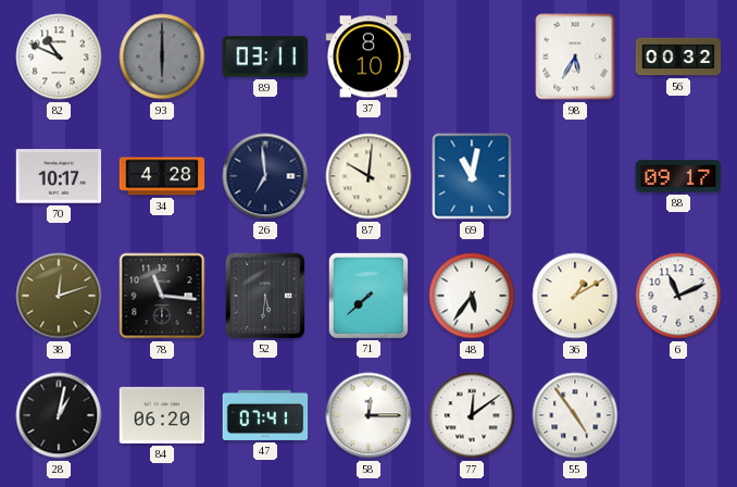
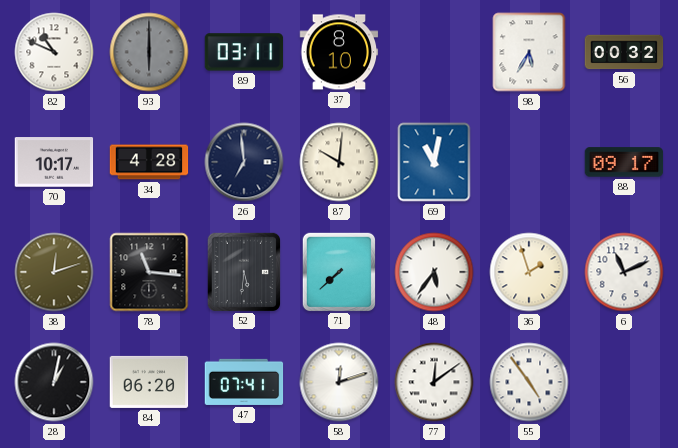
36: 1:10 -> 1:57 (529, 272)
58: 12:15 -> 12:12 (339, 382)
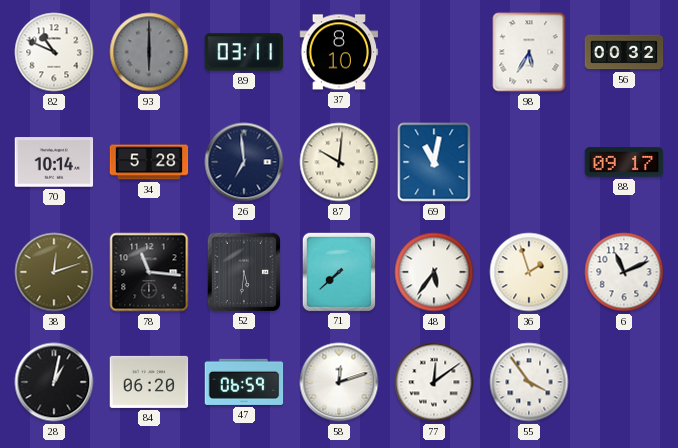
70: 10:17 -> 10:14 (54, 162)
34: 4:28 -> 5:28 (149, 162)
47: 07:41 -> 06:59 (244, 382)
55: 4:54 -> 3:54 (529, 382)
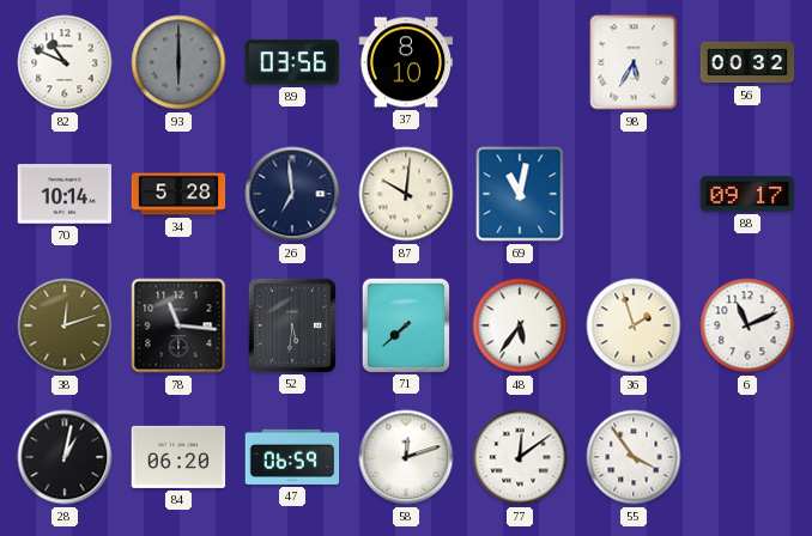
89: 03:11 -> 03:56 (292, 62)
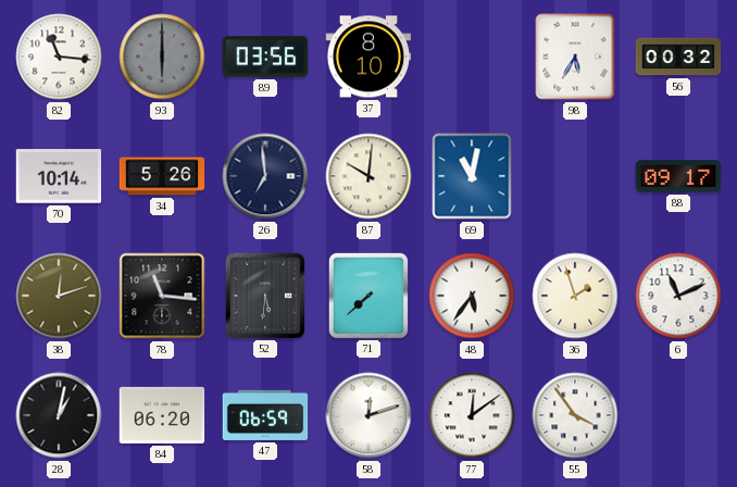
82: 10:49 -> 11:16 (59, 57)
34: 5:28 -> 5:26 (162, 176)
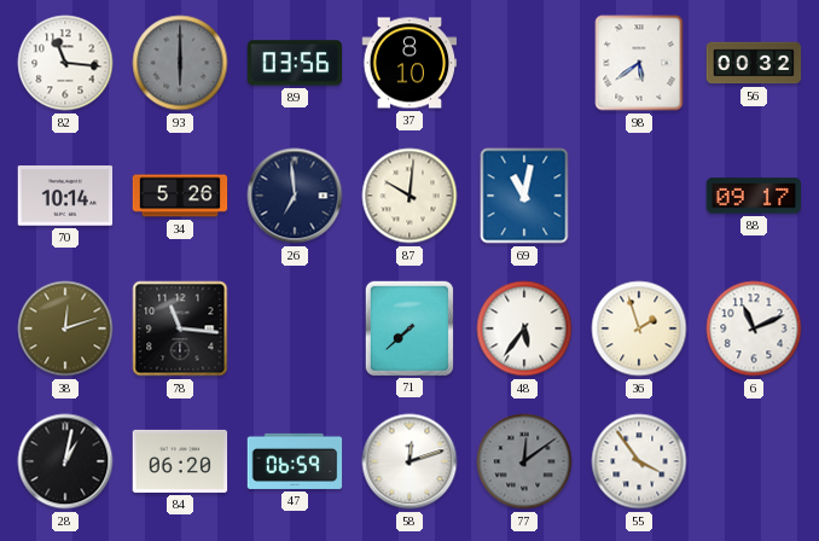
98: 5:35 -> 5:39 (639, 63)
52: 5:31 -> none (264, 295)
77 dial: white -> grey (524, 461)
